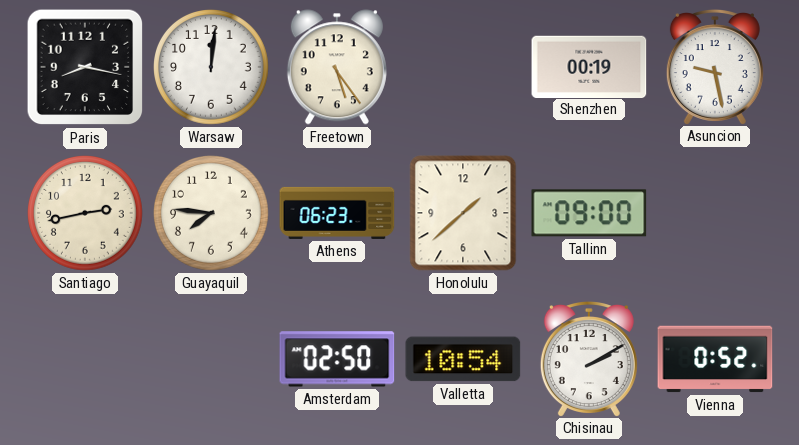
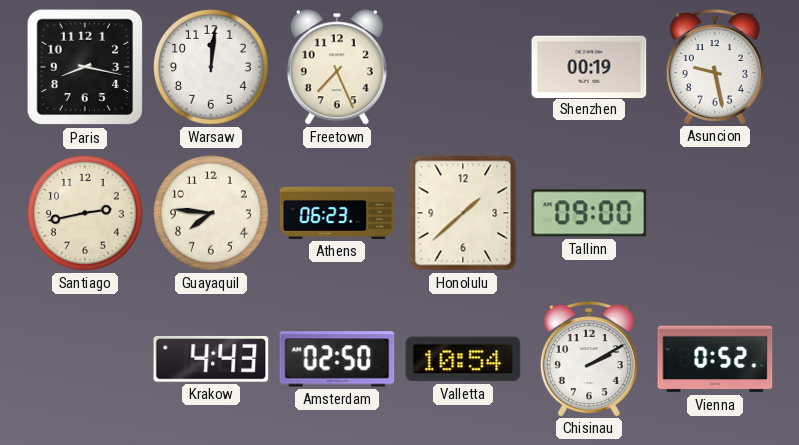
Freetown: 5:24 -> 7:26 (337, 67)
Krakow: none -> 4:43 (211, 359)
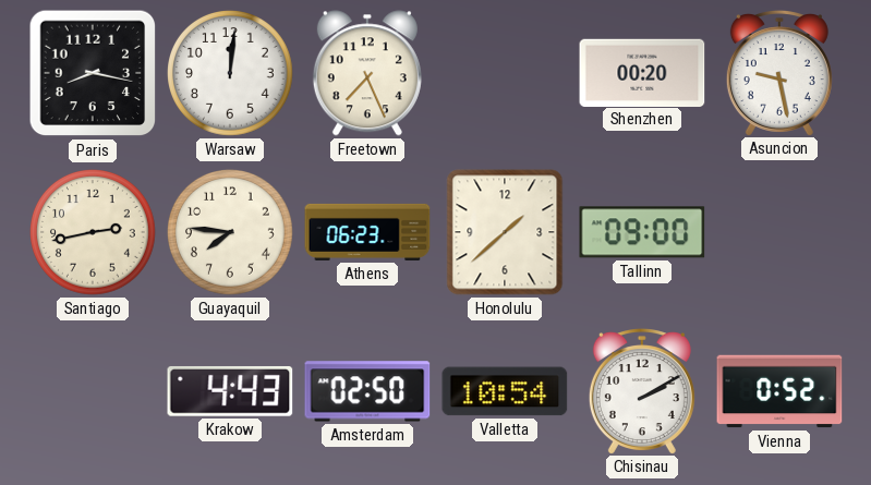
Shenzhen: 00:19 -> 00:20 (642, 72)
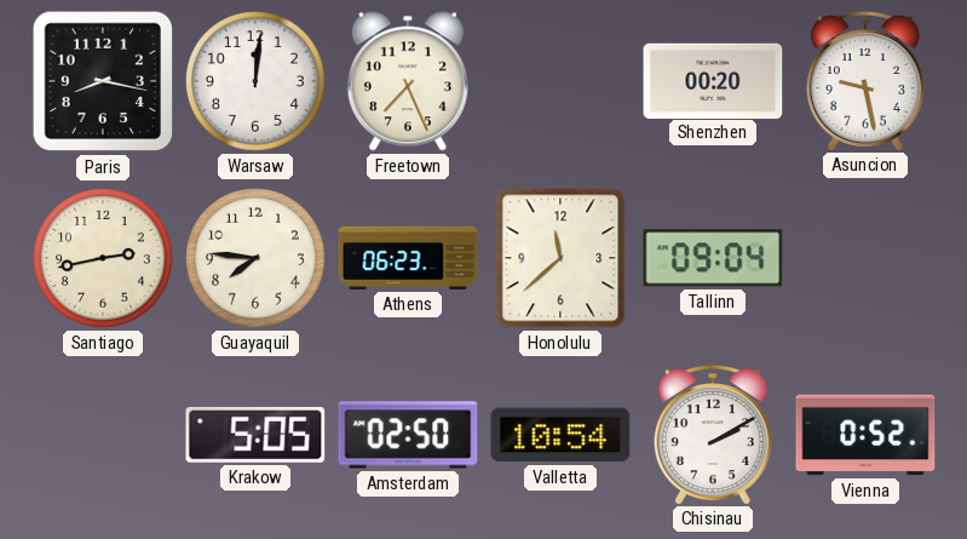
Honolulu: 1:38 -> 11:38 (560, 258)
Tallinn: 09:00 -> 09:04 (713, 258)
Krakow: 4:43 -> 5:05 (255, 435)
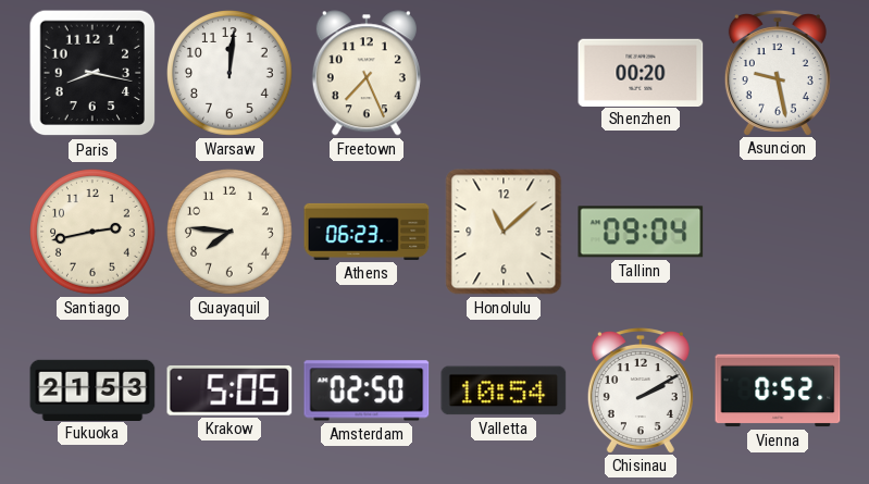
Honolulu: 11:38 -> 11:08 (504, 232)
Fukuoka: none -> 21:53 (92, 389)
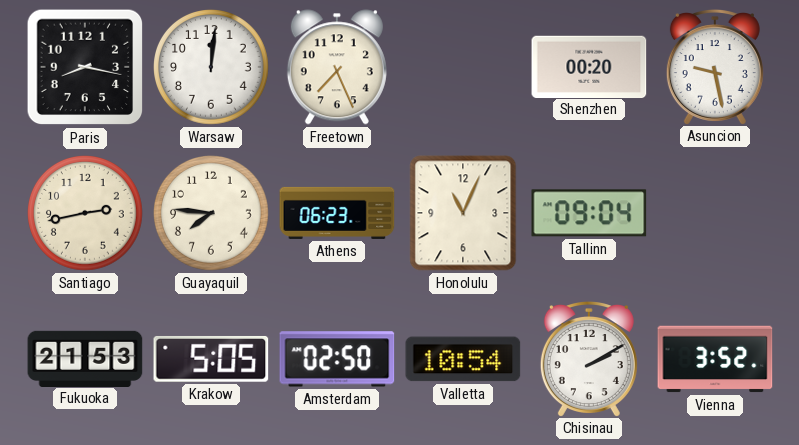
Honolulu: 11:08 -> 11:04 (463, 213)
Vienna: 0:52 -> 3:52 (715, 359)
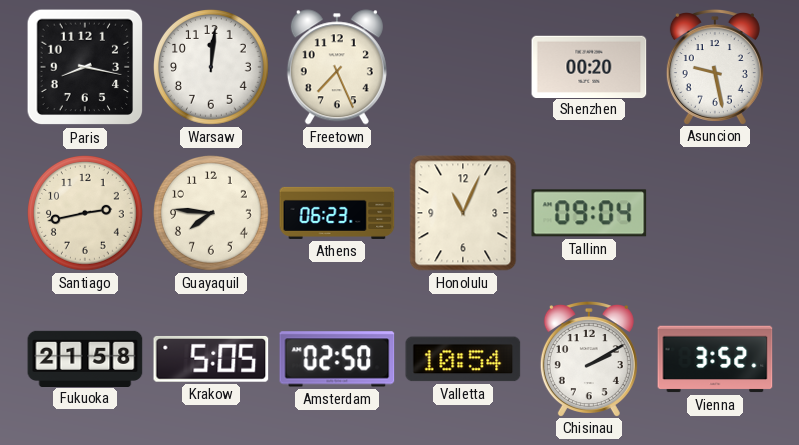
Fukuoka: 21:53 -> 21:58 (85, 358)
